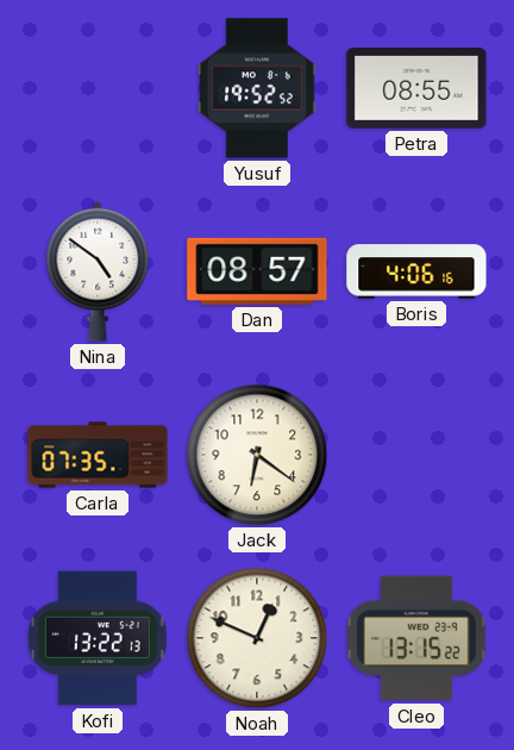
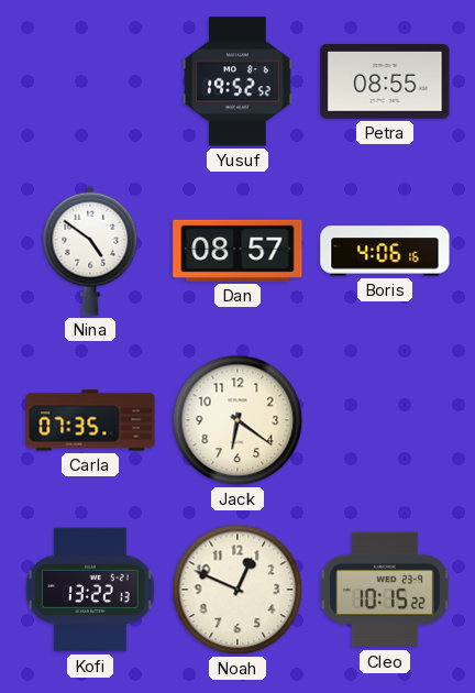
Cleo: 13:15 -> 10:15 (385, 590)
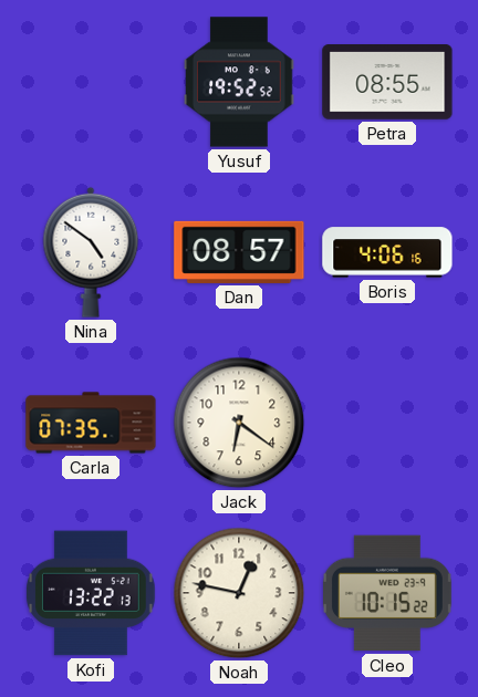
Noah: 12:49 -> 12:47 (239, 593)
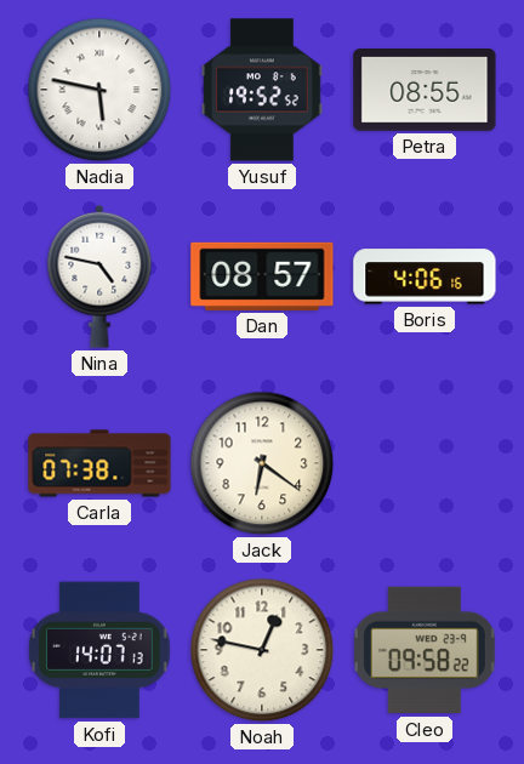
Nadia: none -> 5:47 (99, 90)
Nina: 4:51 -> 4:47 (99, 276)
Carla: 07:35 -> 07:38 (99, 463)
Kofi: 13:22 -> 14:07 (99, 650)
Cleo: 10:15 -> 09:58 (425, 650)
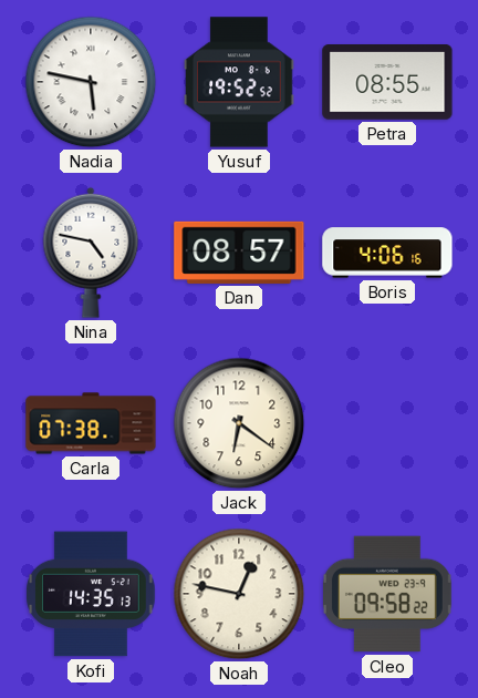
Kofi: 14:07 -> 14:35 (91, 594)
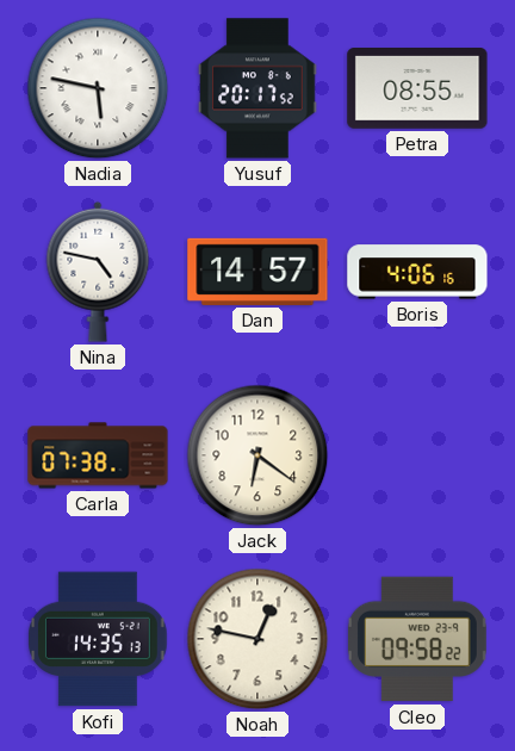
Yusuf: 19:52 -> 20:17 (257, 88)
Dan: 08:57 -> 14:57 (257, 272)
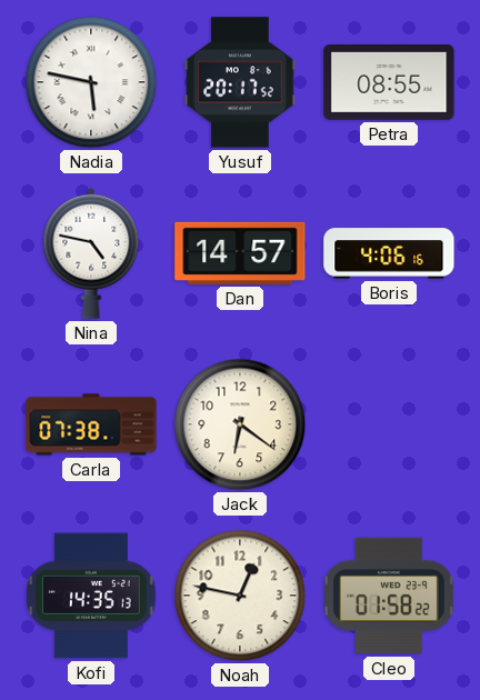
Cleo: 09:58 -> 01:58 (389, 596)
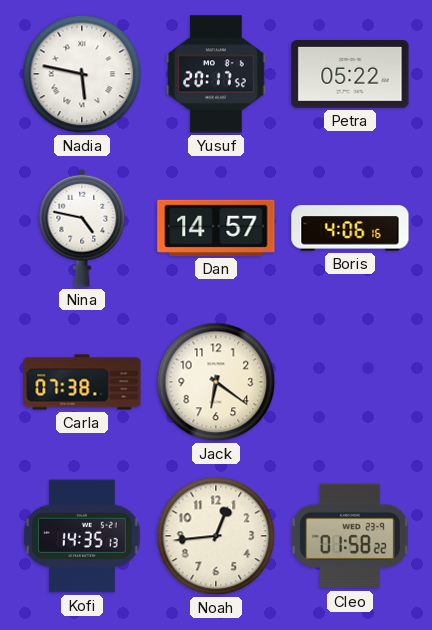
Petra: 08:55 -> 05:22 (350, 75)
Noah: 12:47 -> 12:44 (216, 536)
